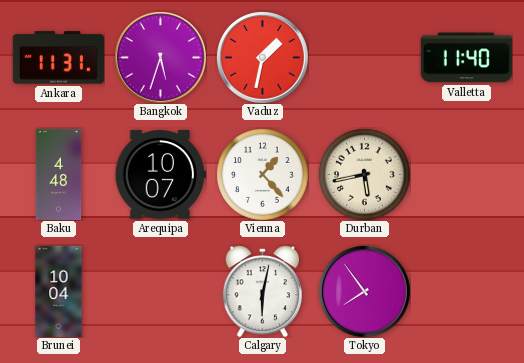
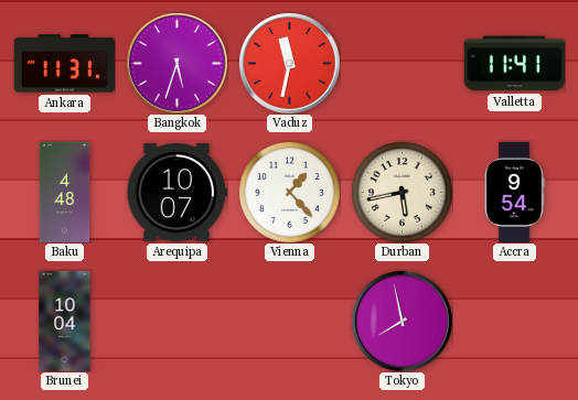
Vaduz: 1:32 -> 11:32 (289, 63)
Valletta: 11:40 -> 11:41 (514, 64)
Accra: none -> 9:54 (514, 192)
Calgary: 6:02 -> none (262, 291)
Tokyo: 7:54 -> 7:58 (402, 321)
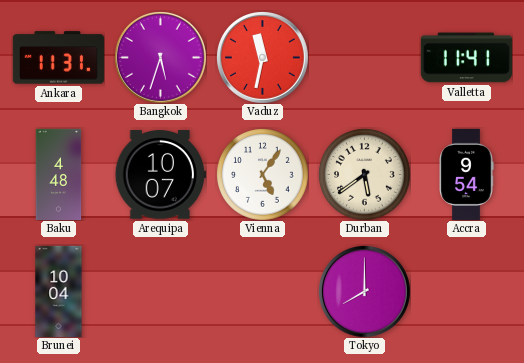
Vienna: 1:23 -> 5:06 (263, 175)
Durban: 5:43 -> 5:39 (365, 175)
Tokyo: 7:58 -> 8:00 (364, 291)
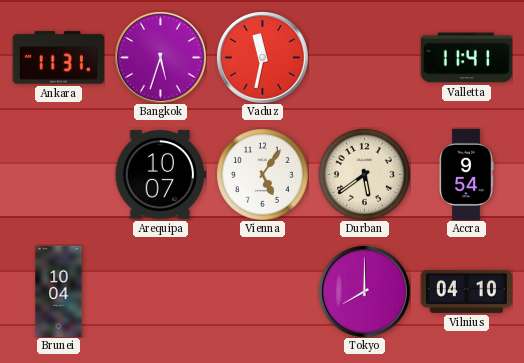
Baku: 4:48 -> none (59, 174)
Vilnius: none -> 04:10 (466, 291)
